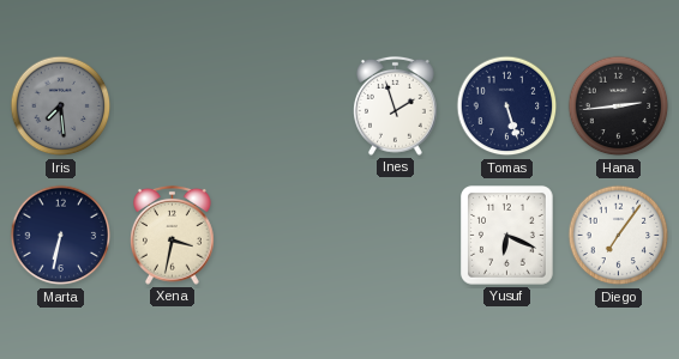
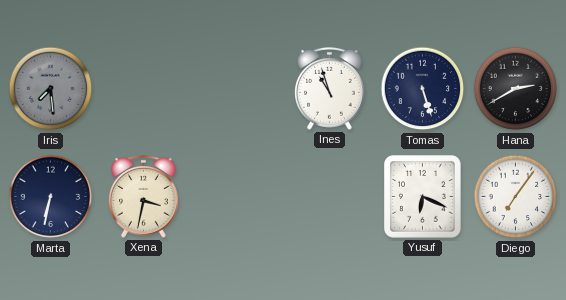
Ines: 1:57 -> 10:57 (330, 88)
Hana: 2:44 -> 2:40 (516, 89)
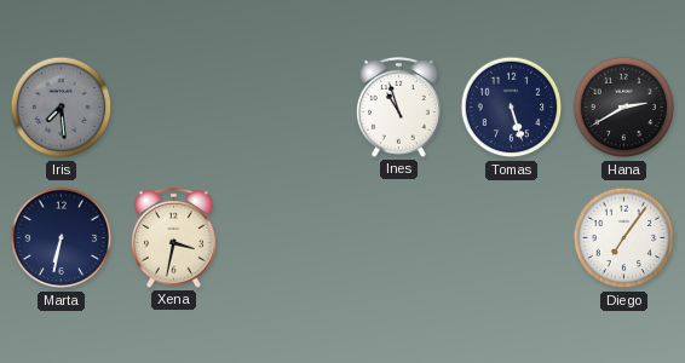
Yusuf: 6:19 -> none (423, 197)
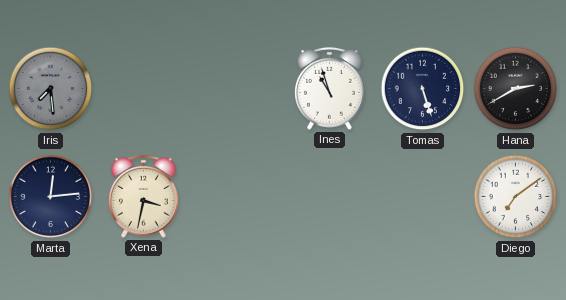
Marta: 6:32 -> 12:14 (51, 197)
Diego: 7:06 -> 7:09 (516, 197)
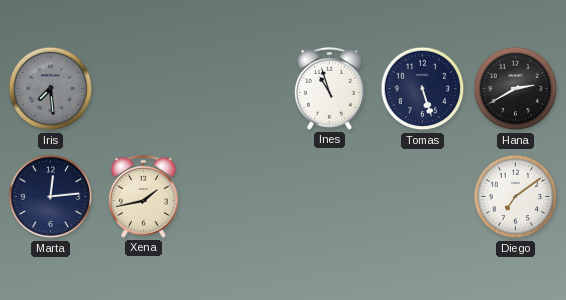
Xena: 3:32 -> 1:43 (144, 196)
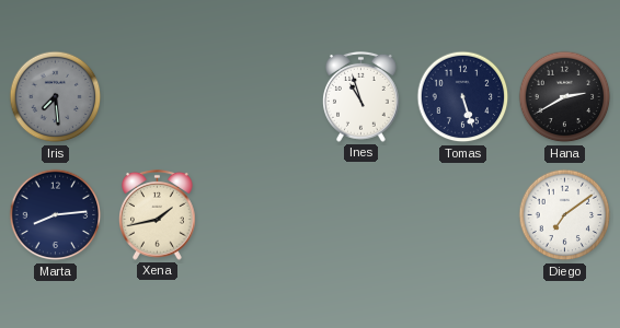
Marta: 12:14 -> 8:14 (56, 215)
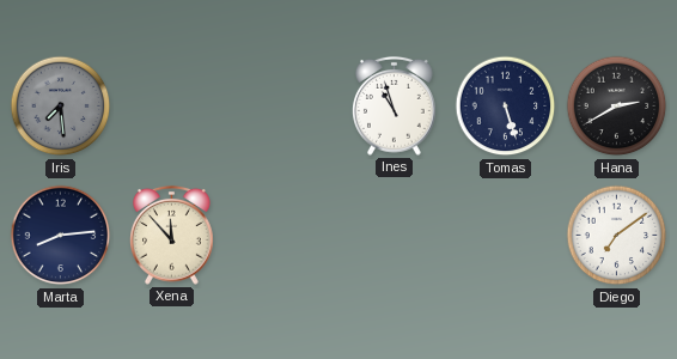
Xena: 1:43 -> 11:53 (172, 235)
